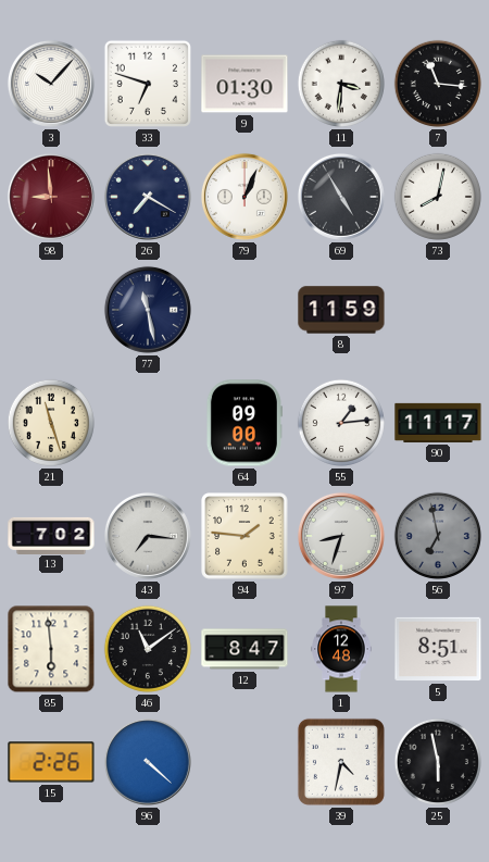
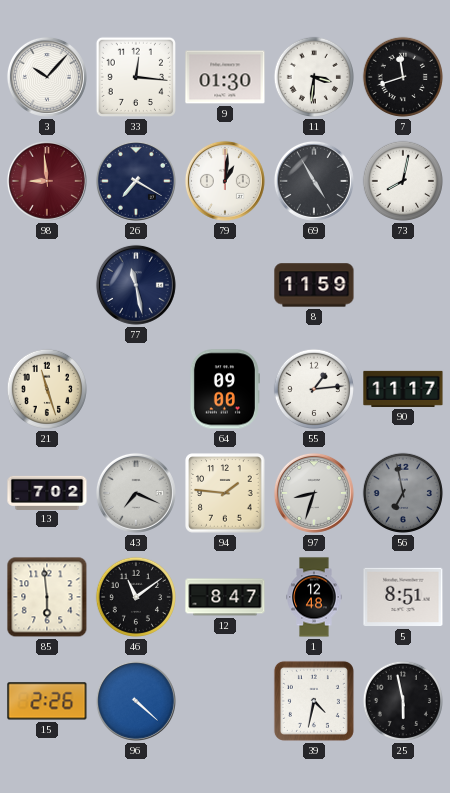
33: 6:48 -> 12:16 (136, 77)
7: 11:16 -> 11:42 (403, 77)
79: 1:04 -> 1:01 (225, 181)
43: 7:16 -> 7:19 (136, 493)
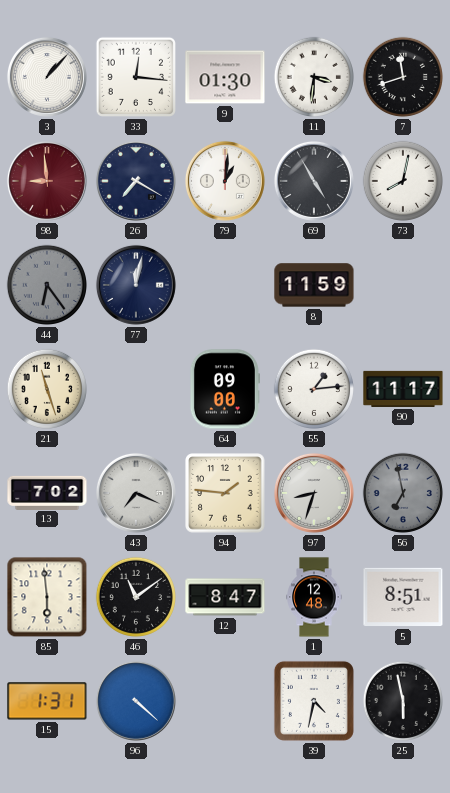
3: 10:07 -> 1:07 (47, 77)
44: none -> 6:24 (47, 285)
77: 11:28 -> 12:02 (136, 285)
15: 2:26 -> 1:31 (47, 701)
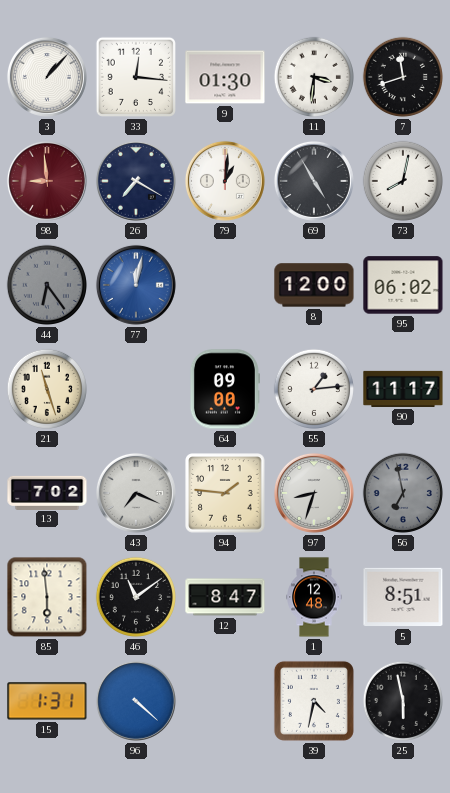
77 dial: navy -> blue (136, 285)
8: 11:59 -> 12:00 (314, 285)
95: none -> 06:02 (403, 285)
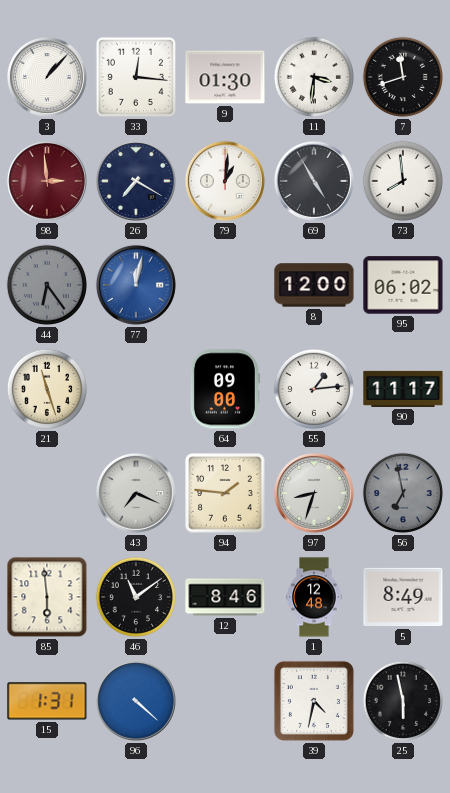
98: 8:59 -> 2:59 (47, 181)
73: 8:02 -> 7:59 (403, 181)
13: 7:02 -> none (47, 492)
12: 8:47 -> 8:46 (225, 597)
5: 8:51 -> 8:49 (403, 597)
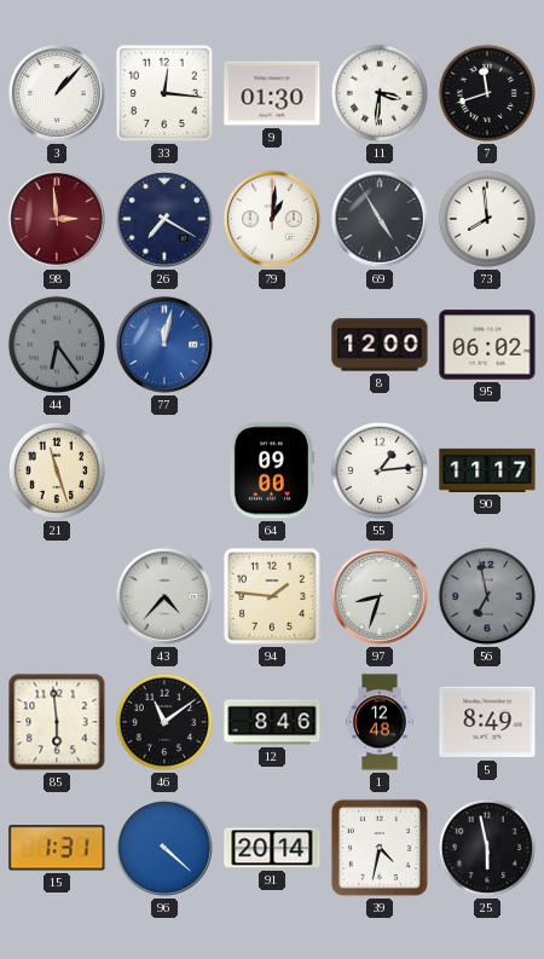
43: 7:19 -> 4:37 (164, 596)
91: none -> 20:14 (272, 848)
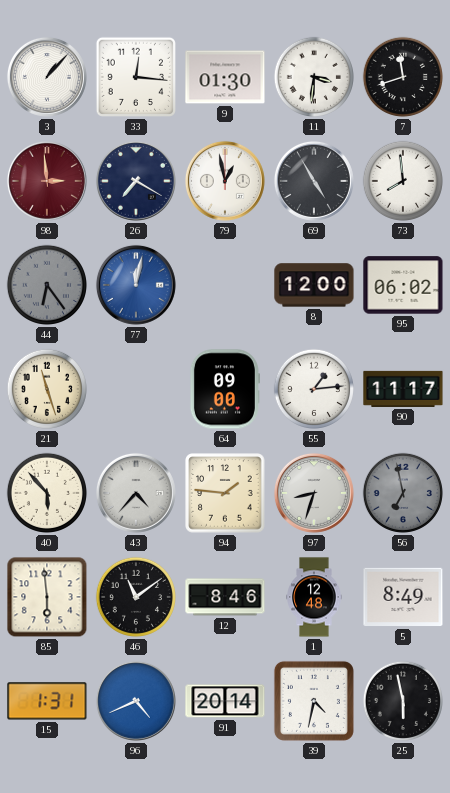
79: 1:01 -> 12:58 (225, 181)
40: none -> 5:53 (47, 493)
96: 4:22 -> 4:41 (136, 701)
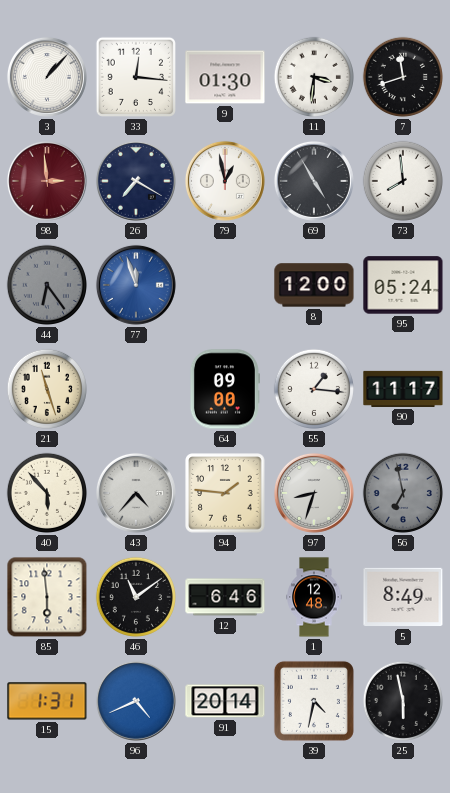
77: 12:02 -> 11:57 (136, 285)
95: 06:02 -> 05:24 (403, 285)
55: 1:14 -> 1:16 (314, 389)
12: 8:46 -> 6:46 (225, 597)
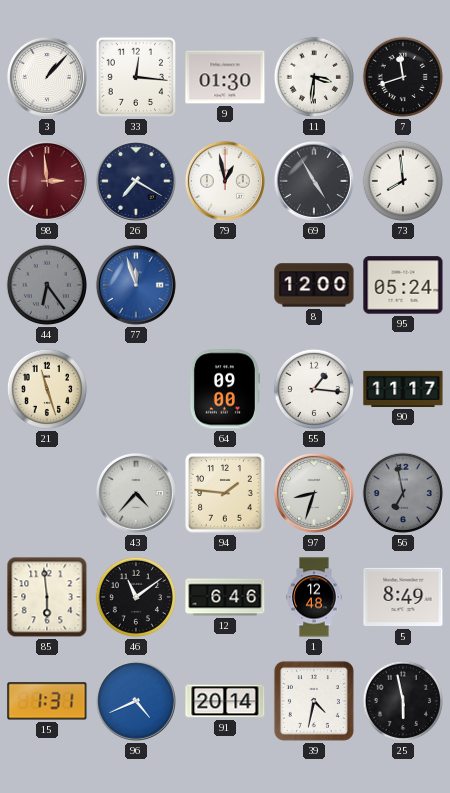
40: 5:53 -> none (47, 493)
